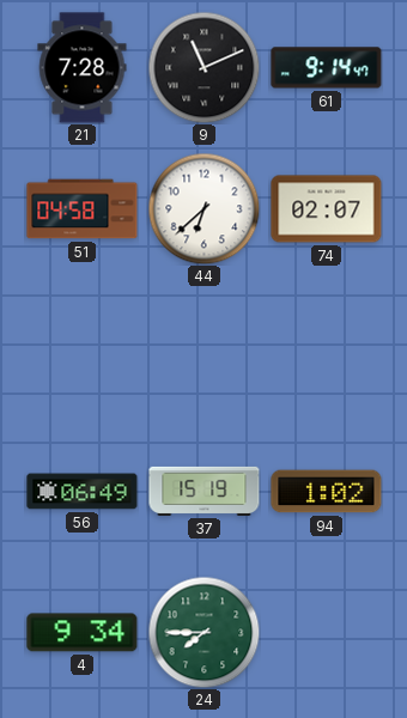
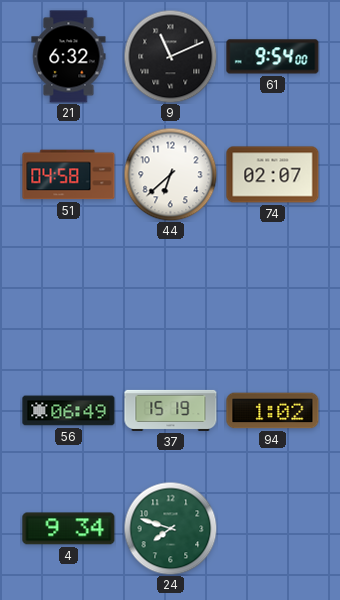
21: 7:28 -> 6:32 (69, 57)
61: 9:14 -> 9:54 (273, 57)
24: 7:45 -> 7:48 (170, 528)
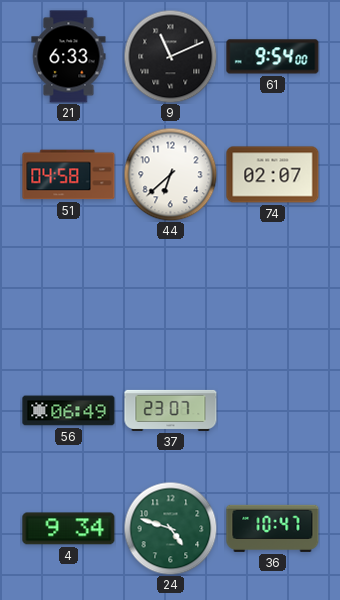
21: 6:32 -> 6:33 (69, 57)
37: 15:19 -> 23:07 (171, 410)
94: 1:02 -> none (273, 411)
24: 7:48 -> 4:48 (170, 528)
36: none -> 10:47 (273, 528)
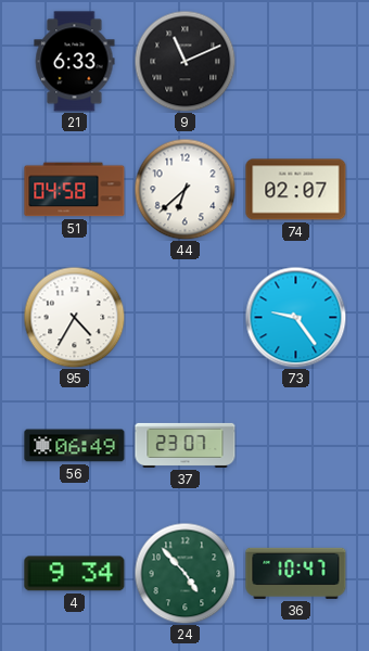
61: 9:54 -> none (273, 57)
95: none -> 4:35 (74, 317)
73: none -> 9:24 (295, 317)
24: 4:48 -> 4:53 (184, 573)
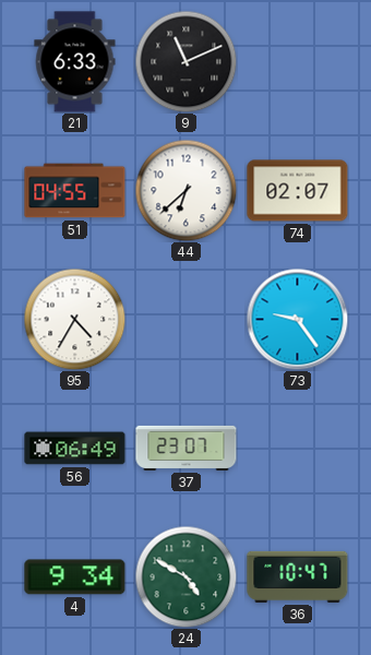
51: 04:58 -> 04:55 (75, 191)
24: 4:53 -> 4:50 (185, 576)
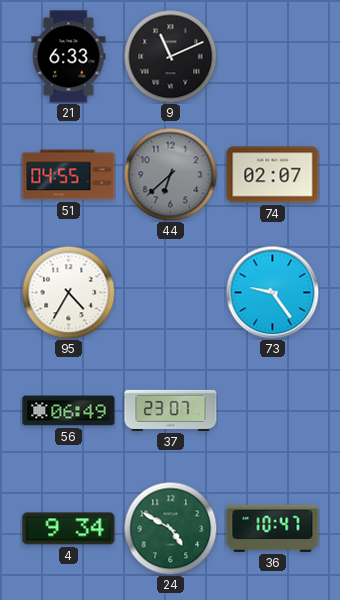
44 dial: white -> grey (170, 174)
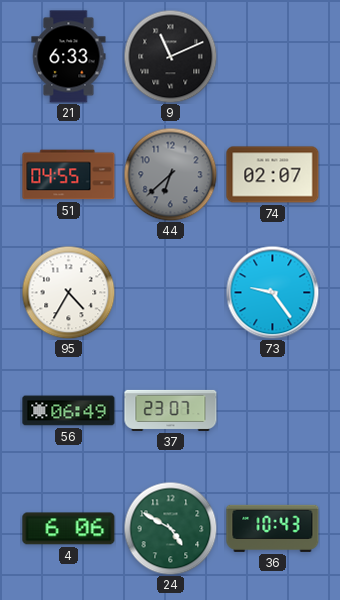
4: 9:34 -> 6:06 (69, 529)
36: 10:47 -> 10:43 (273, 528)
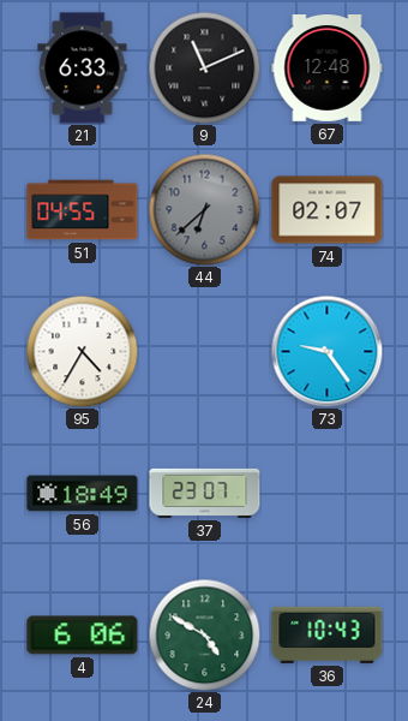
67: none -> 12:48 (328, 68)
56: 06:49 -> 18:49 (83, 494)
